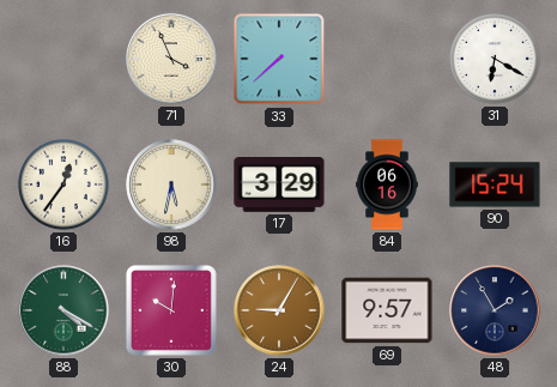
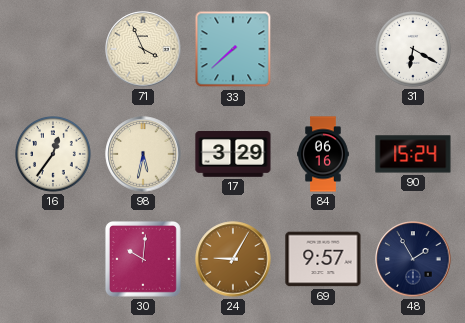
88: 4:20 -> none (63, 310)
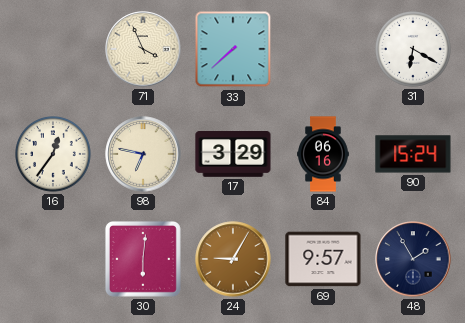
98: 5:32 -> 6:47 (143, 154)
30: 10:01 -> 6:01 (143, 259)
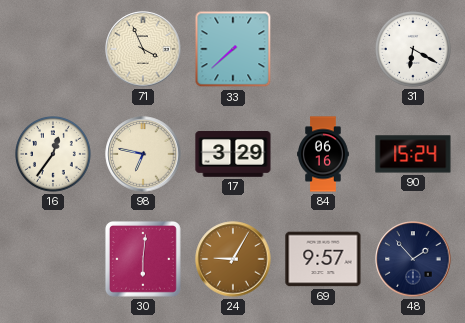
48: 1:55 -> 1:53 (413, 259)
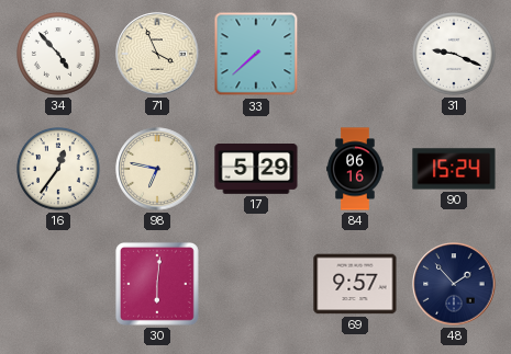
34: none -> 4:53 (59, 55)
31: 6:20 -> 9:19 (455, 55)
17: 3:29 -> 5:29 (256, 169)
24: 9:05 -> none (233, 259)
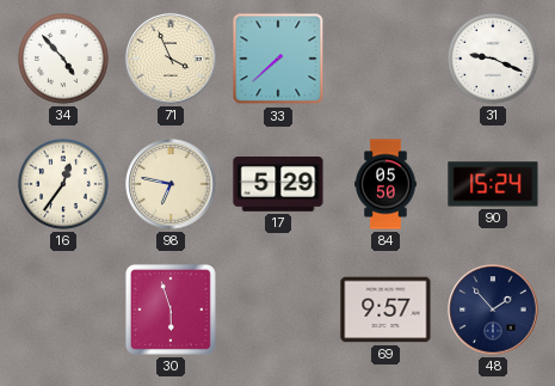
84: 06:16 -> 05:50 (387, 184)
30: 6:01 -> 5:57 (171, 310)
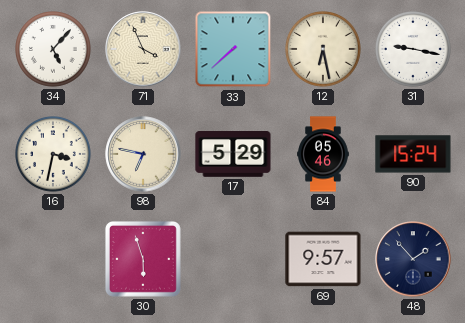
34: 4:53 -> 5:07 (54, 50)
12: none -> 6:28 (324, 50)
31: 9:19 -> 9:17 (414, 50)
16: 12:36 -> 3:32 (54, 155)
84: 05:50 -> 05:46 (324, 154)
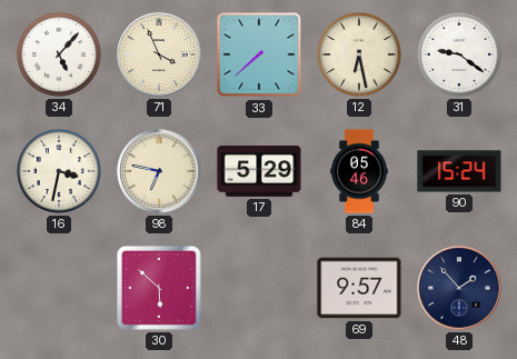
31: 9:17 -> 9:21 (460, 56)
30: 5:57 -> 5:52 (159, 288)
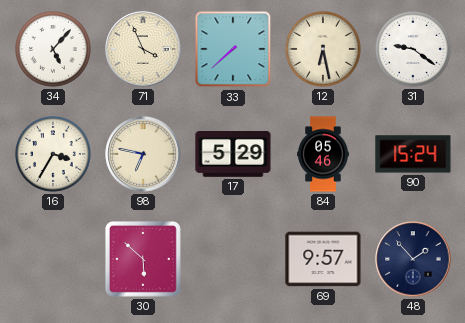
16: 3:32 -> 3:35 (54, 155)
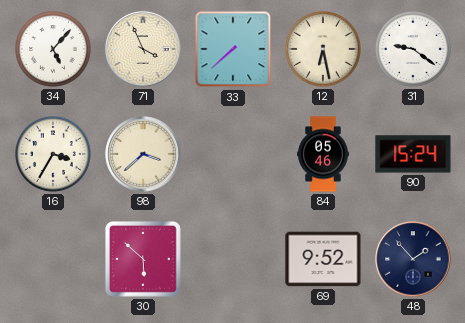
98: 6:47 -> 3:38 (143, 154)
17: 5:29 -> none (233, 154)
69: 9:57 -> 9:52 (323, 259)
